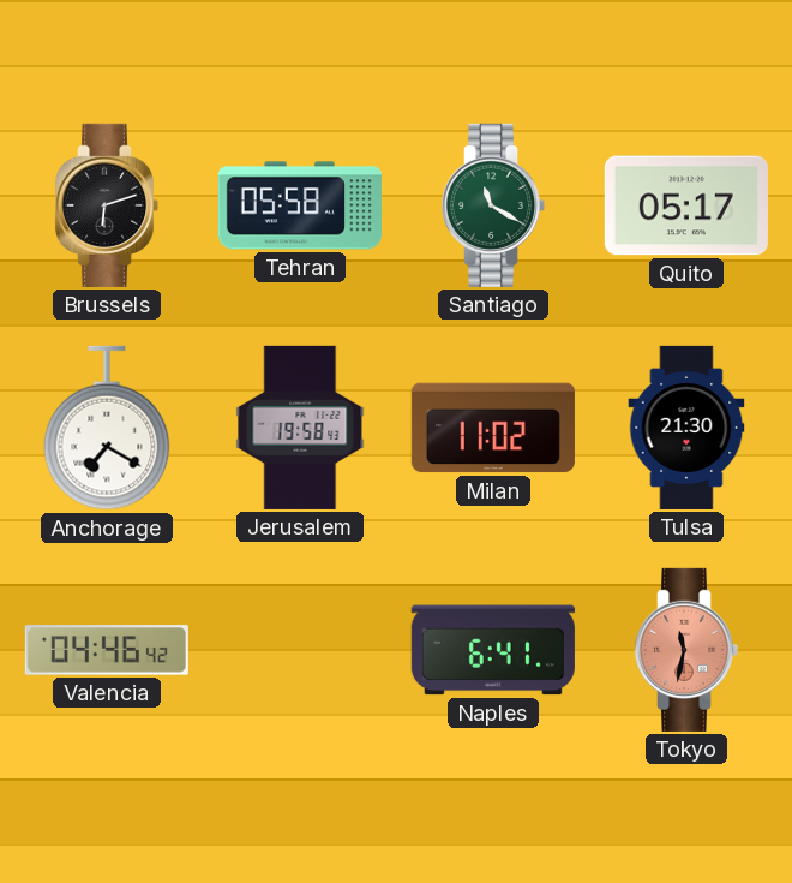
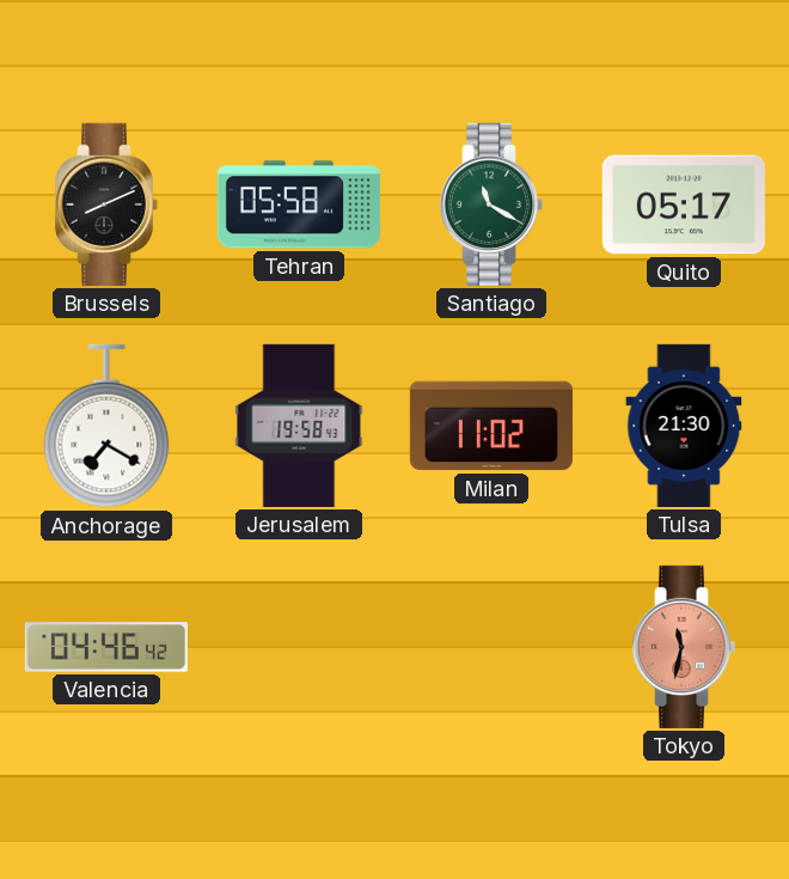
Brussels: 6:12 -> 8:11 (106, 205)
Naples: 6:41 -> none (493, 650)
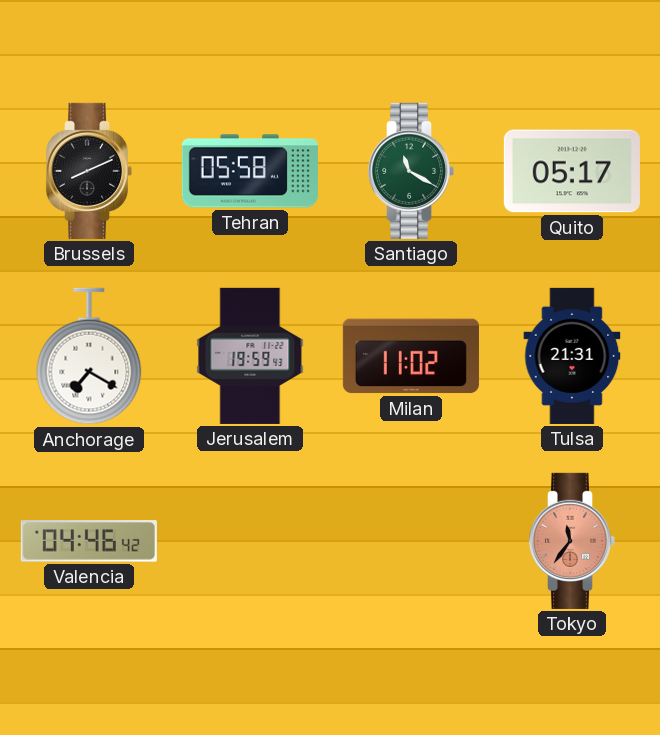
Jerusalem: 19:58 -> 19:59 (250, 356)
Tulsa: 21:30 -> 21:31 (572, 356)
Tokyo: 11:32 -> 11:36 (572, 541)
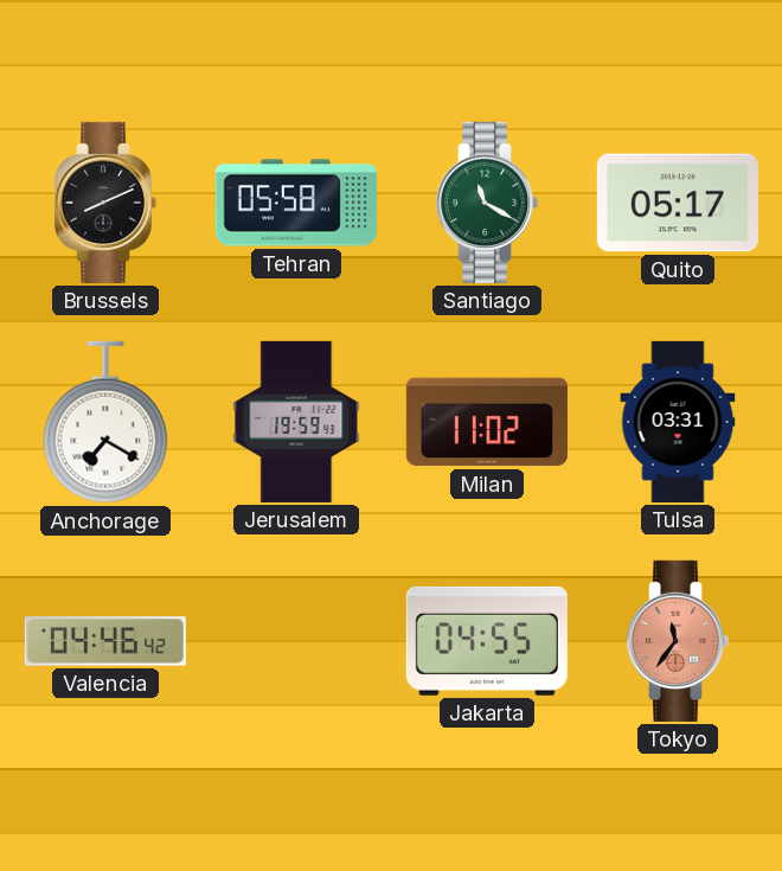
Tulsa: 21:31 -> 03:31 (678, 422)
Jakarta: none -> 04:55 (487, 641)
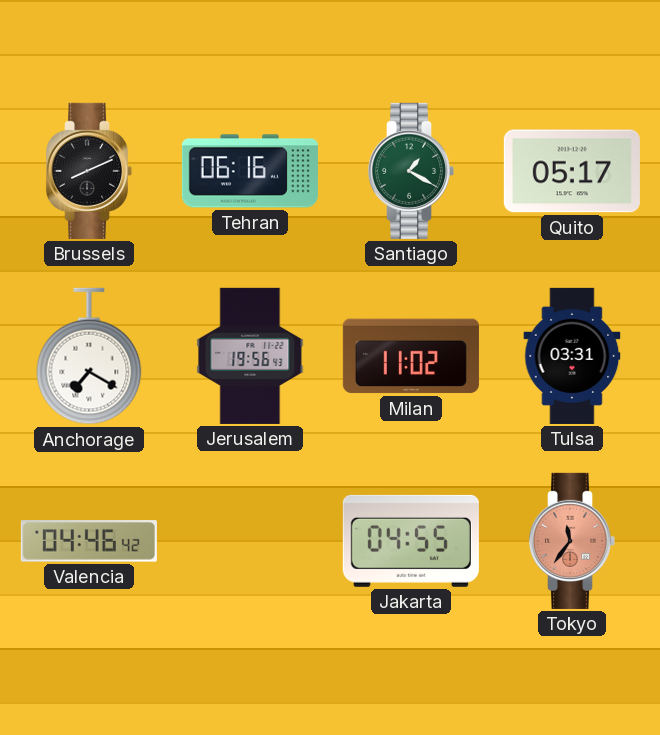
Tehran: 05:58 -> 06:16 (250, 171)
Santiago: 11:20 -> 1:20 (411, 171)
Jerusalem: 19:59 -> 19:56 (250, 356)
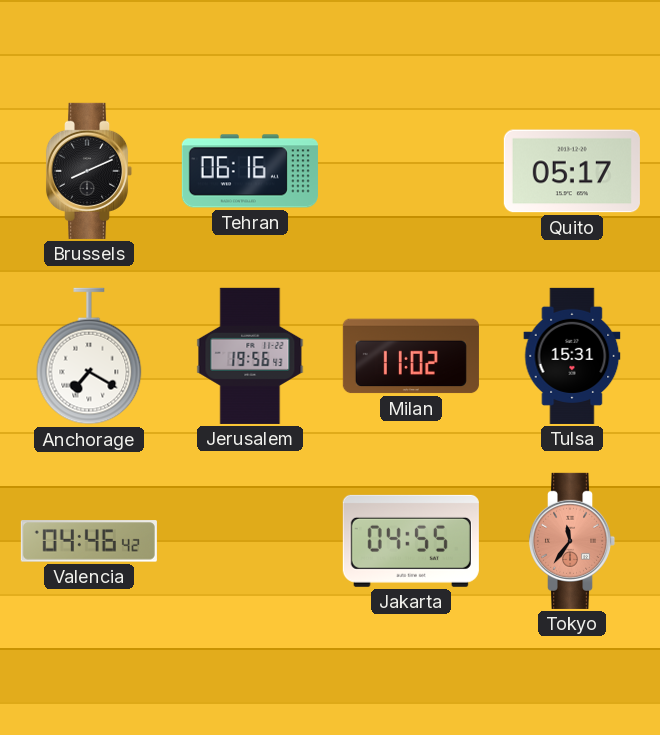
Santiago: 1:20 -> none (411, 171)
Tulsa: 03:31 -> 15:31 (572, 356)
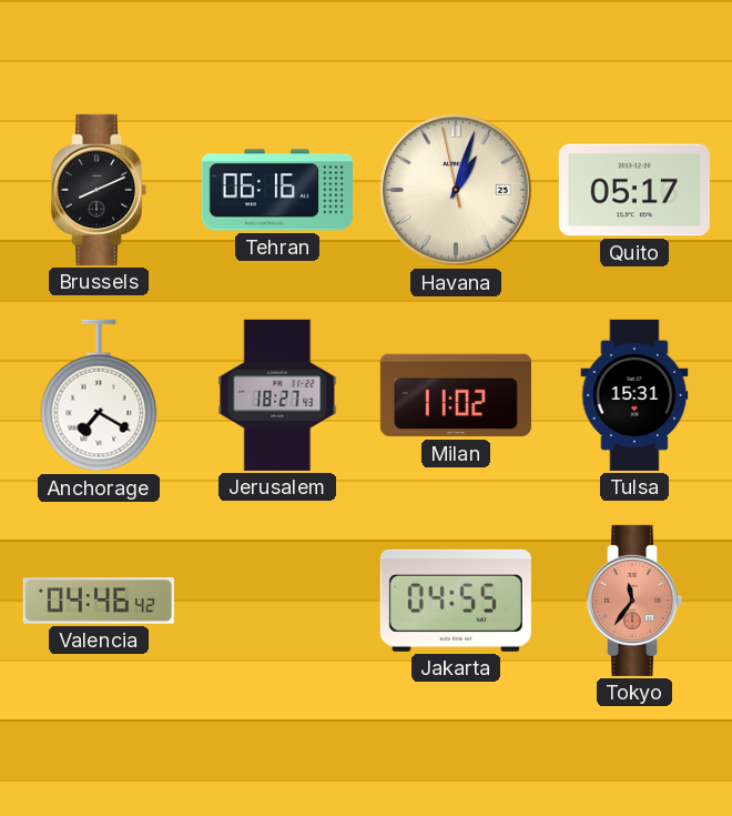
Havana: none -> 1:02 (456, 190)
Jerusalem: 19:56 -> 18:27 (277, 395)
